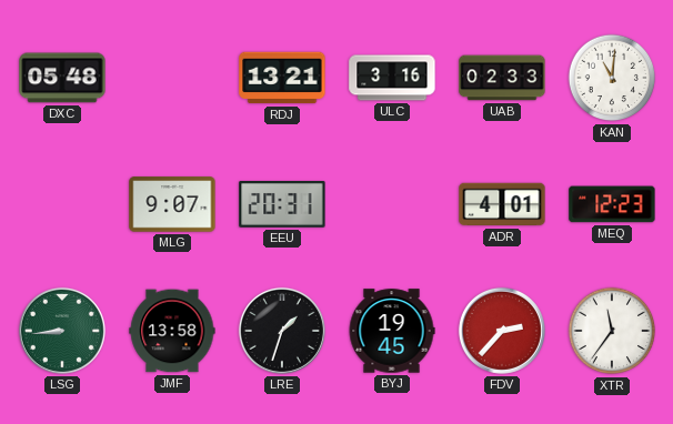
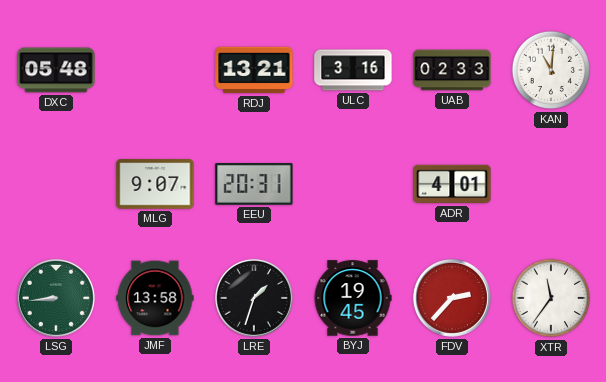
MEQ: 12:23 -> none (612, 204)
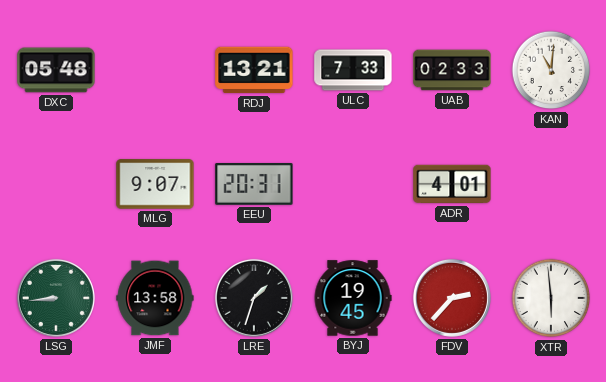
ULC: 3:16 -> 7:33 (353, 70)
XTR: 11:36 -> 5:59 (551, 298)
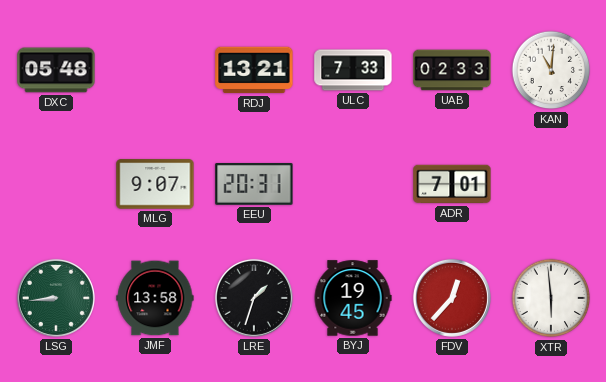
ADR: 4:01 -> 7:01 (452, 184)
FDV: 2:37 -> 12:37 (452, 298)
